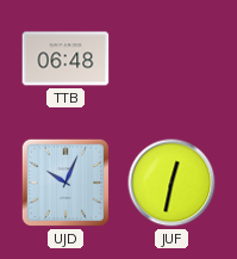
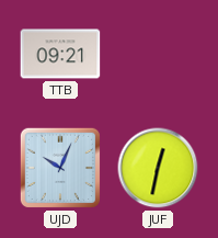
TTB: 06:48 -> 09:21 (60, 54)
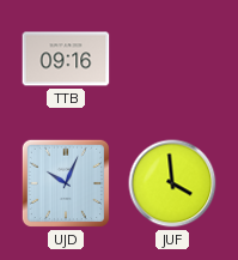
TTB: 09:21 -> 09:16 (66, 59)
JUF: 12:32 -> 3:59 (172, 183)
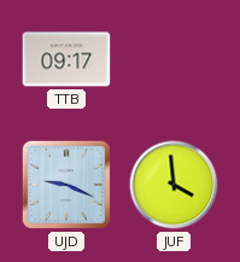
TTB: 09:16 -> 09:17 (66, 59)
UJD: 10:04 -> 9:19 (66, 185)
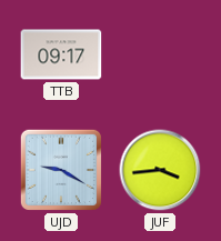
UJD: 9:19 -> 9:20 (61, 170)
JUF: 3:59 -> 3:44 (160, 170)
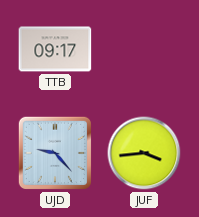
UJD: 9:20 -> 9:23 (55, 153)
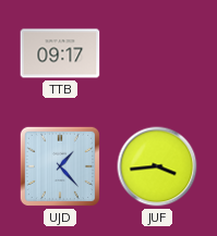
UJD: 9:23 -> 1:23 (60, 166)
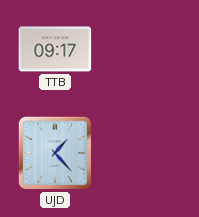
JUF: 3:44 -> none (157, 166)
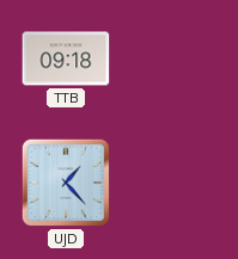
TTB: 09:17 -> 09:18 (66, 58)
